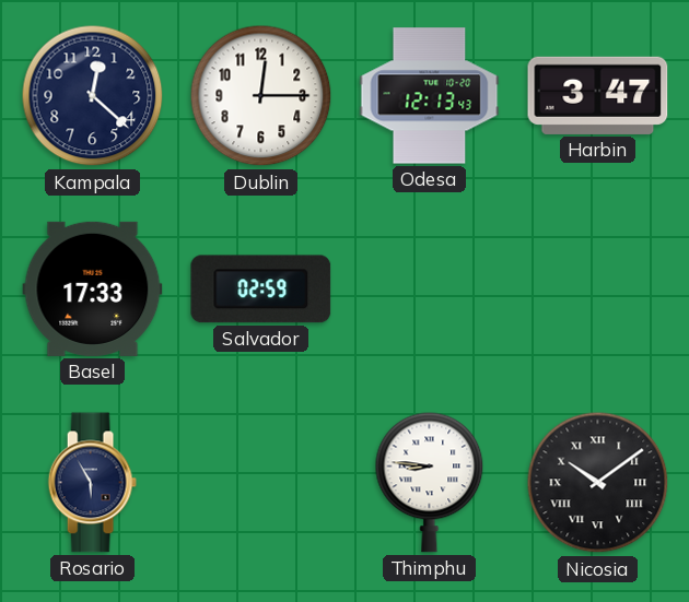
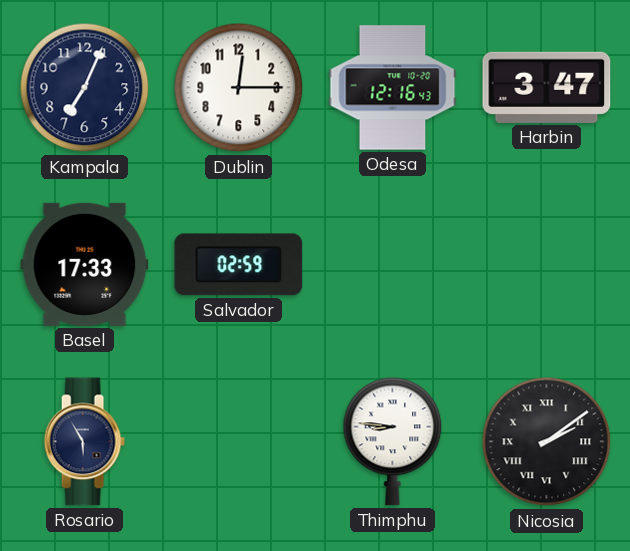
Kampala: 12:22 -> 7:04 (85, 88)
Odesa: 12:13 -> 12:16 (393, 88)
Nicosia: 10:09 -> 2:09 (547, 442)
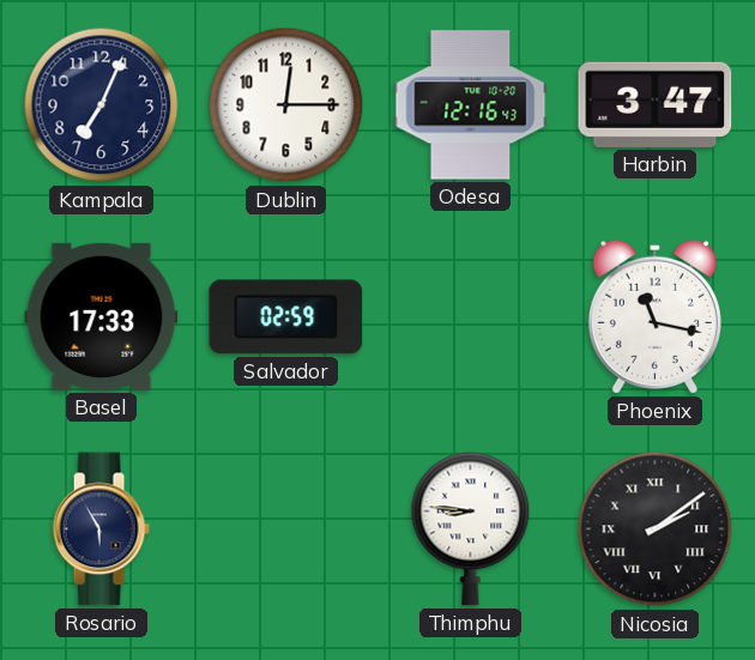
Phoenix: none -> 11:17 (654, 316)
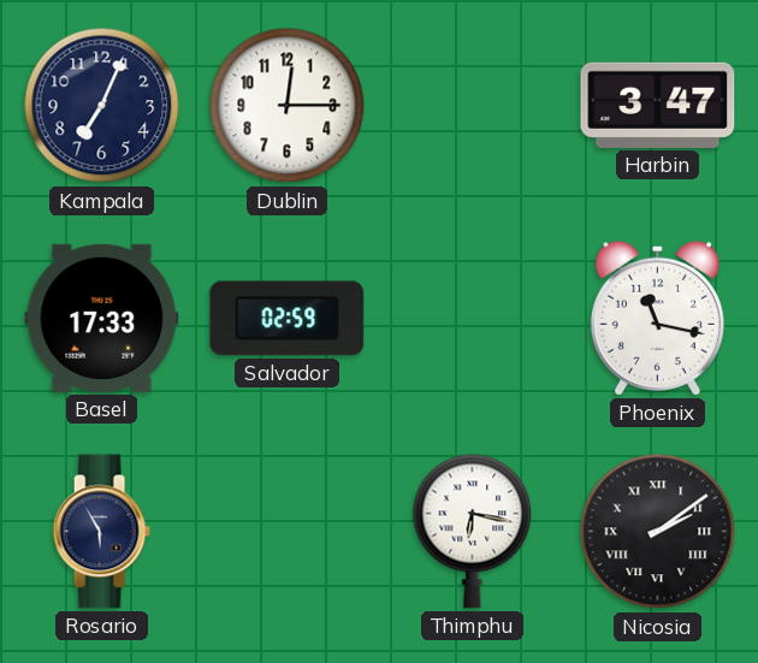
Odesa: 12:16 -> none (471, 105)
Thimphu: 8:46 -> 6:17 (473, 531)
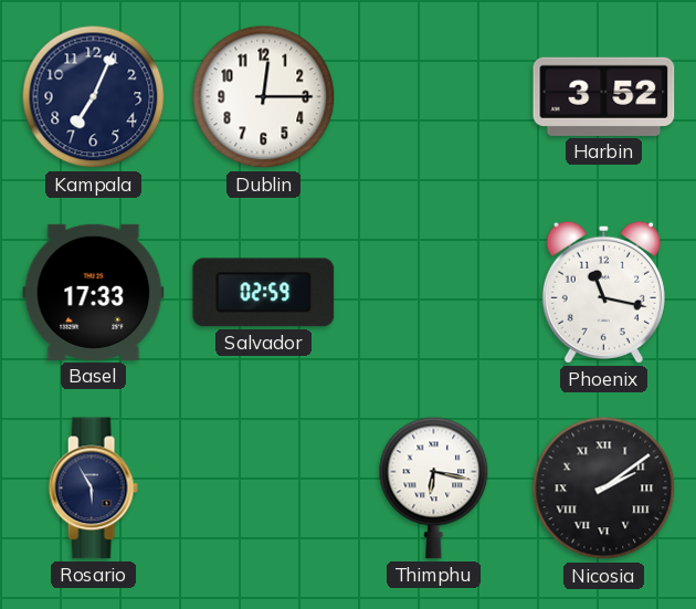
Harbin: 3:47 -> 3:52 (604, 96)
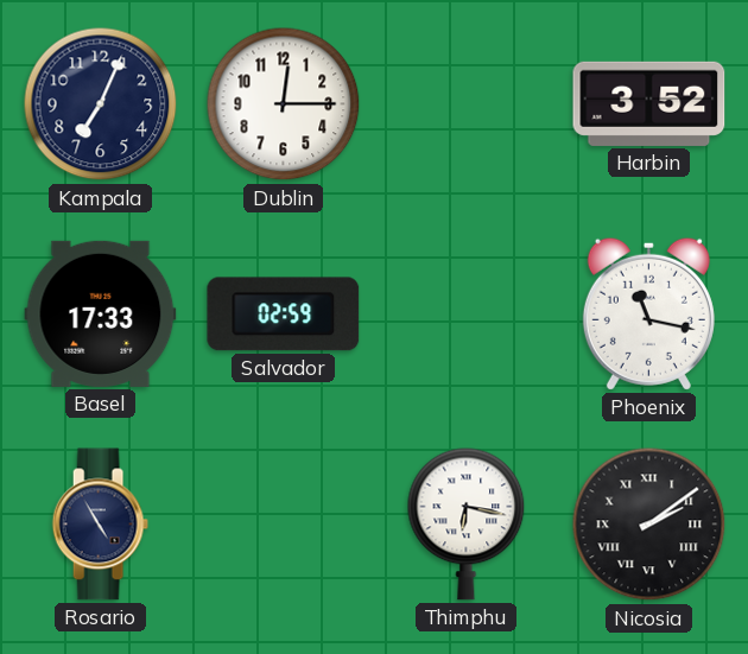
Rosario: 5:55 -> 4:55 (100, 525)
